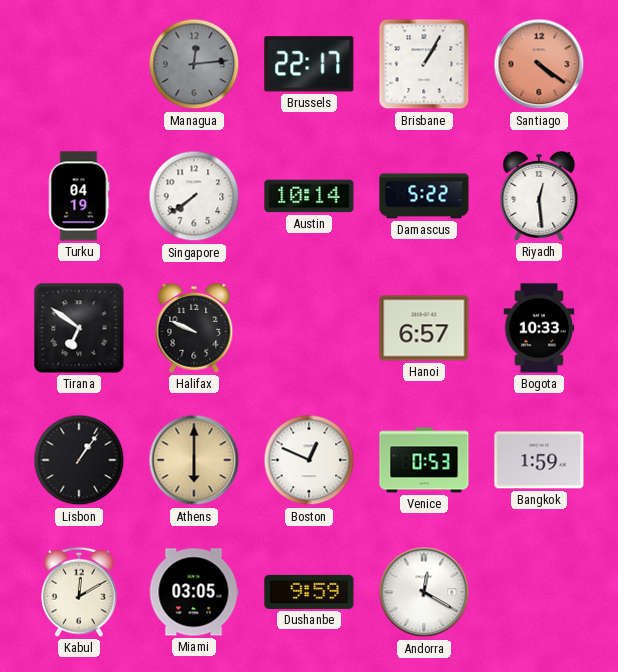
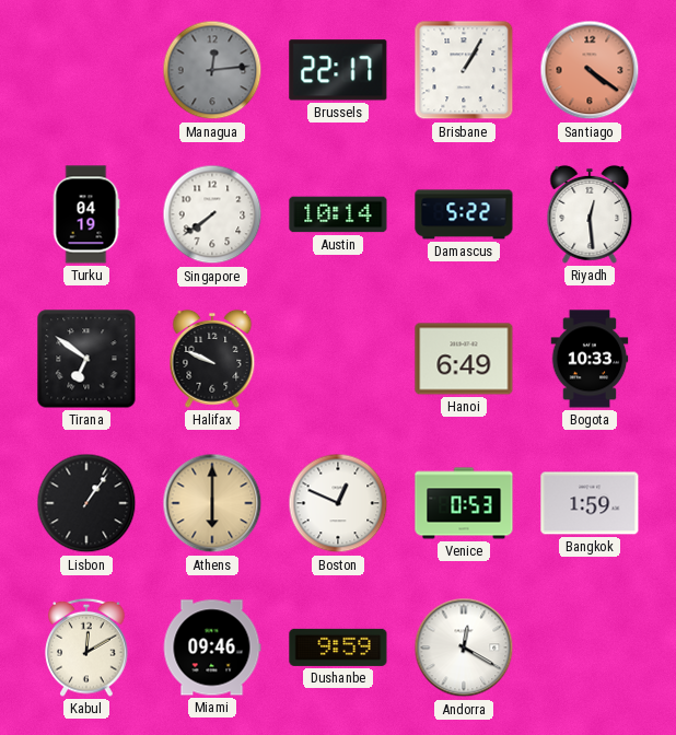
Hanoi: 6:57 -> 6:49 (464, 359)
Miami: 03:05 -> 09:46 (212, 647)
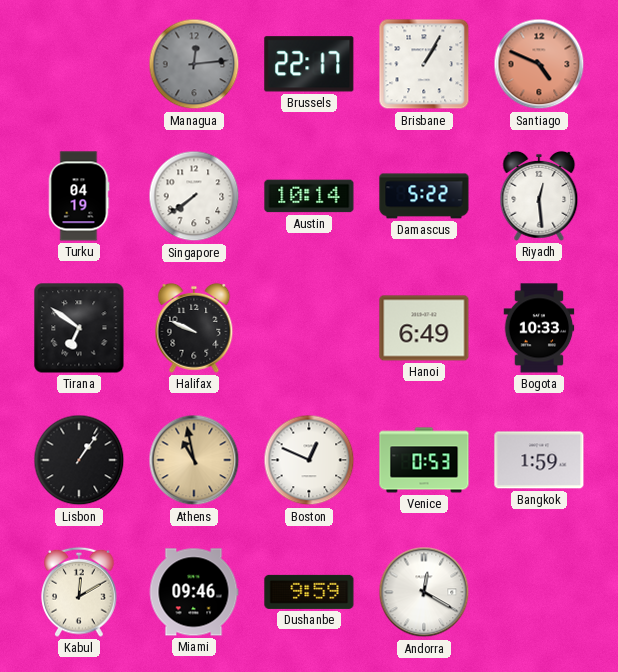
Santiago: 4:21 -> 4:49 (539, 64)
Athens: 6:00 -> 10:58 (194, 460)
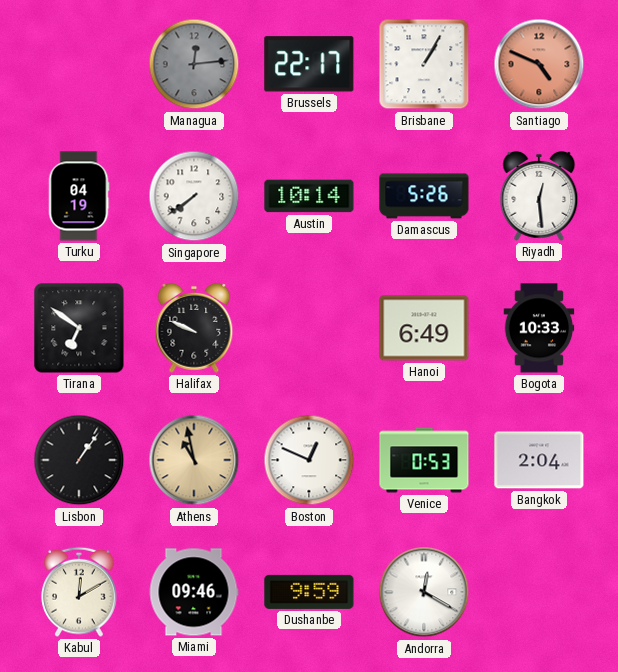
Damascus: 5:22 -> 5:26 (424, 196)
Bangkok: 1:59 -> 2:04 (539, 460)
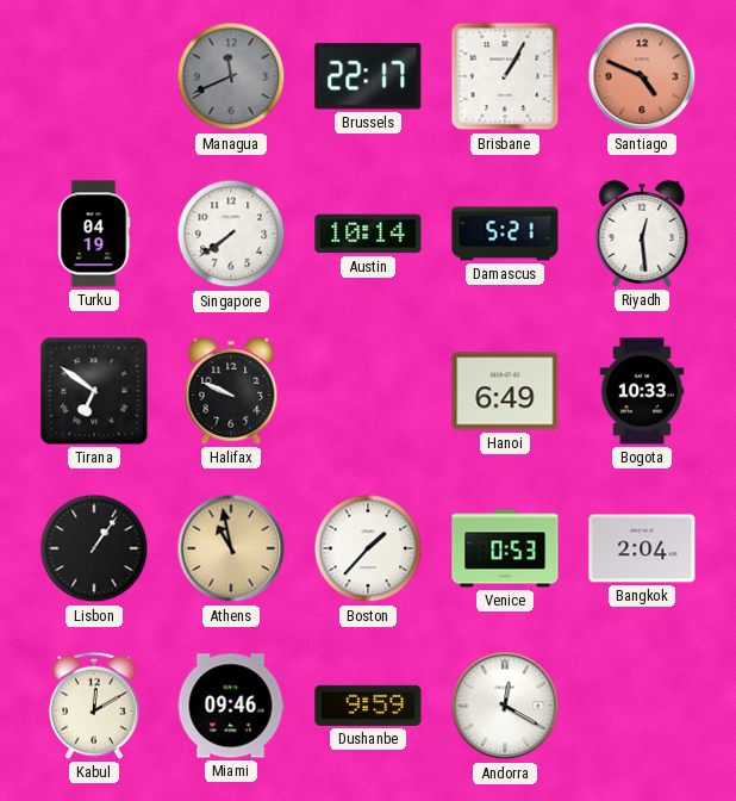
Managua: 12:14 -> 11:41 (231, 76)
Damascus: 5:26 -> 5:21 (505, 234)
Boston: 12:49 -> 1:37 (368, 548)
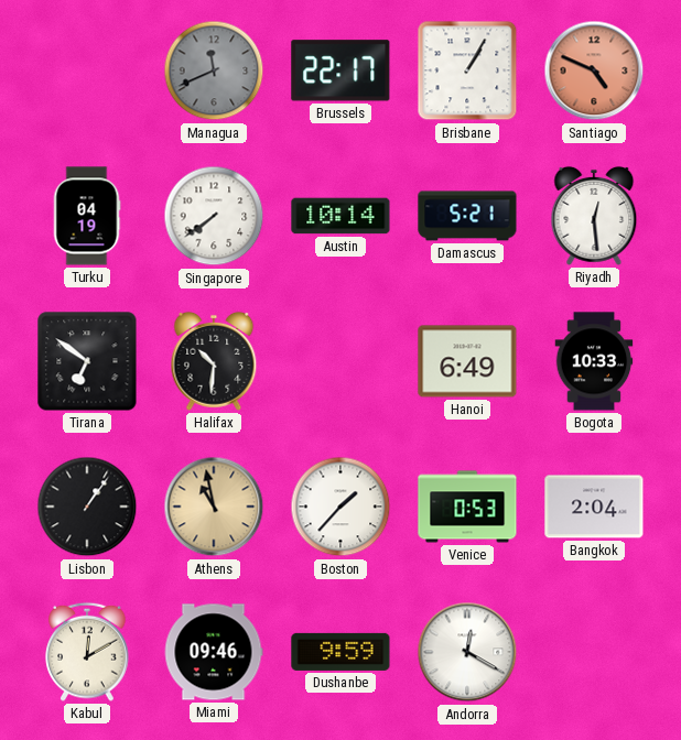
Halifax: 9:49 -> 10:31 (214, 361)
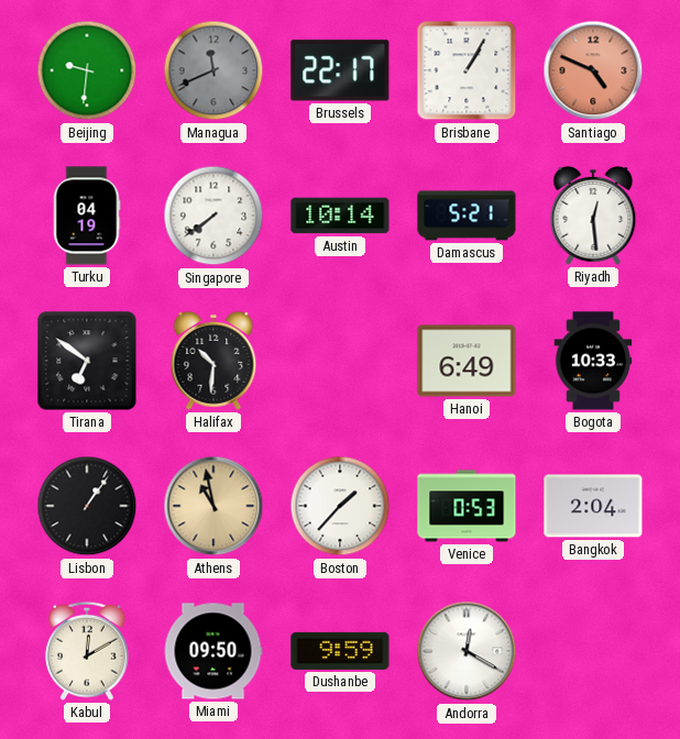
Beijing: none -> 9:31 (87, 70)
Miami: 09:46 -> 09:50 (213, 651)
